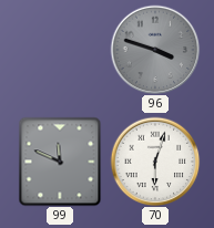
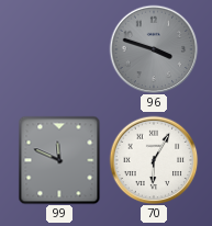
70: 6:03 -> 6:05 (154, 160)
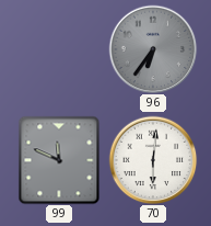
96: 3:48 -> 6:36 (153, 49)
70: 6:05 -> 6:01 (153, 160)
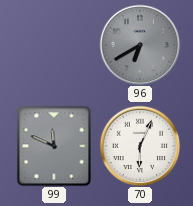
96: 6:36 -> 6:40 (140, 45)
70: 6:01 -> 6:04 (140, 146)
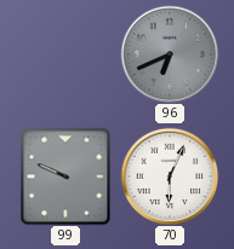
96: 6:40 -> 6:41 (170, 54)
99: 11:49 -> 9:49 (65, 176)
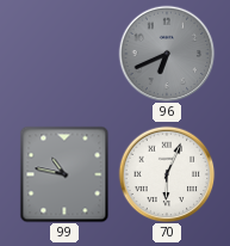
99: 9:49 -> 10:47 (64, 174)
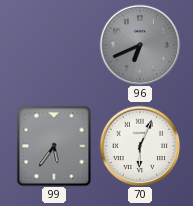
99: 10:47 -> 5:36 (54, 146)
